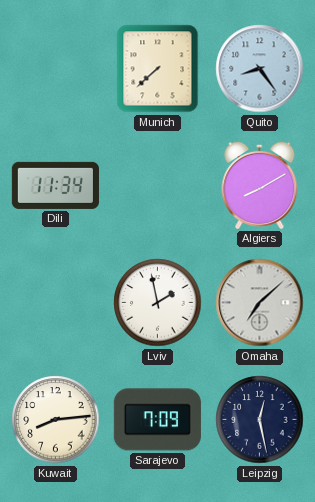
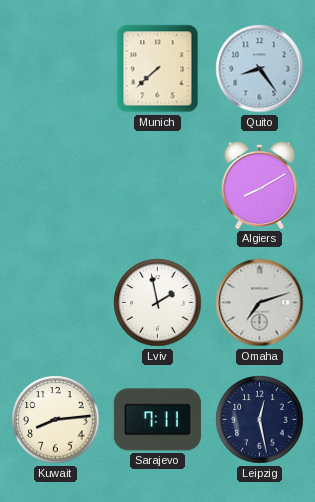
Dili: 11:34 -> none (55, 185)
Omaha: 7:08 -> 7:12 (260, 303)
Sarajevo: 7:09 -> 7:11 (157, 420)
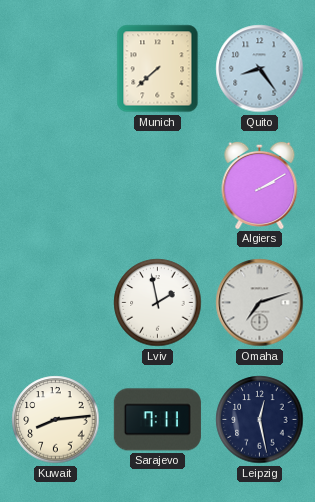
Algiers: 8:10 -> 2:10 (260, 185)
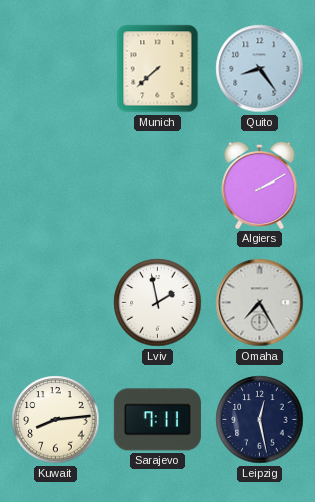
Omaha: 7:12 -> 7:25 (260, 303)
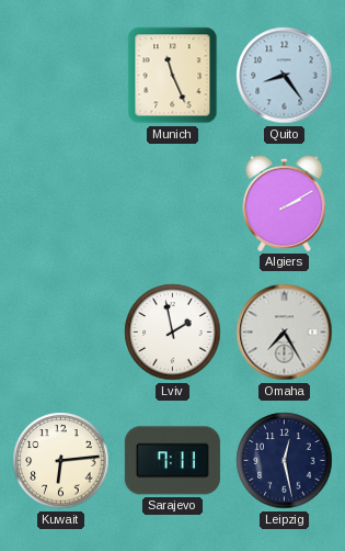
Munich: 7:38 -> 11:26 (173, 76)
Kuwait: 8:14 -> 6:14 (61, 461)
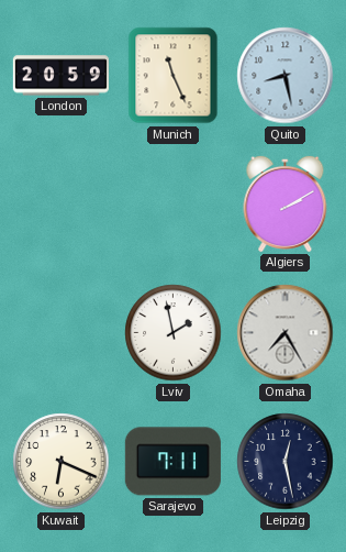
London: none -> 20:59 (60, 76)
Quito: 8:24 -> 8:28 (286, 76)
Kuwait: 6:14 -> 6:19 (62, 462)
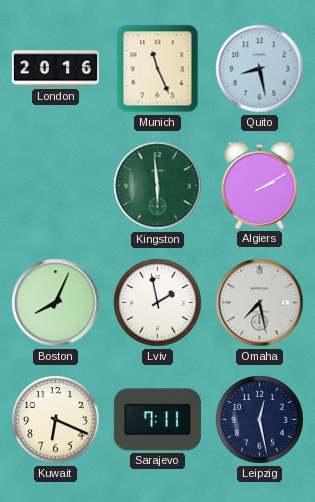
London: 20:59 -> 20:16 (55, 69)
Kingston: none -> 5:59 (158, 186)
Boston: none -> 8:04 (56, 303)
Omaha: 7:25 -> 7:28 (260, 303)
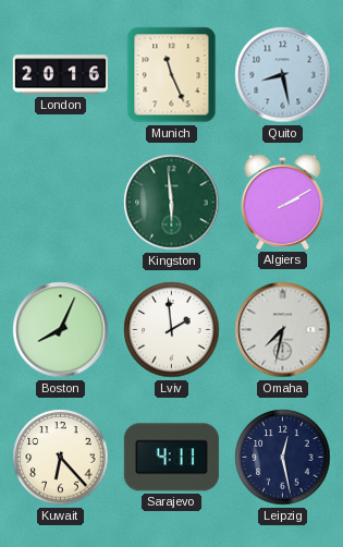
Lviv: 1:58 -> 1:59 (172, 330)
Omaha: 7:28 -> 7:32 (283, 330)
Kuwait: 6:19 -> 6:23 (61, 458)
Sarajevo: 7:11 -> 4:11 (171, 458)
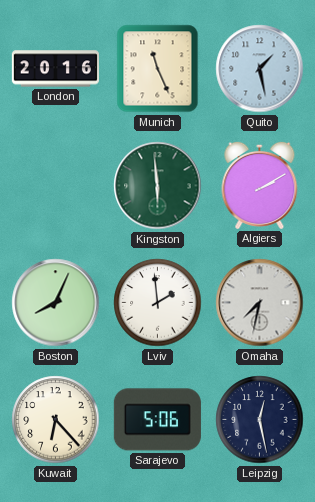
Quito: 8:28 -> 1:28 (260, 69)
Sarajevo: 4:11 -> 5:06 (157, 420)
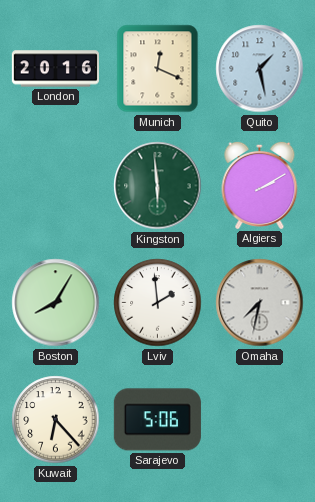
Munich: 11:26 -> 12:19 (158, 69)
Boston: 8:04 -> 8:05 (56, 303)
Leipzig: 12:28 -> none (260, 420)
